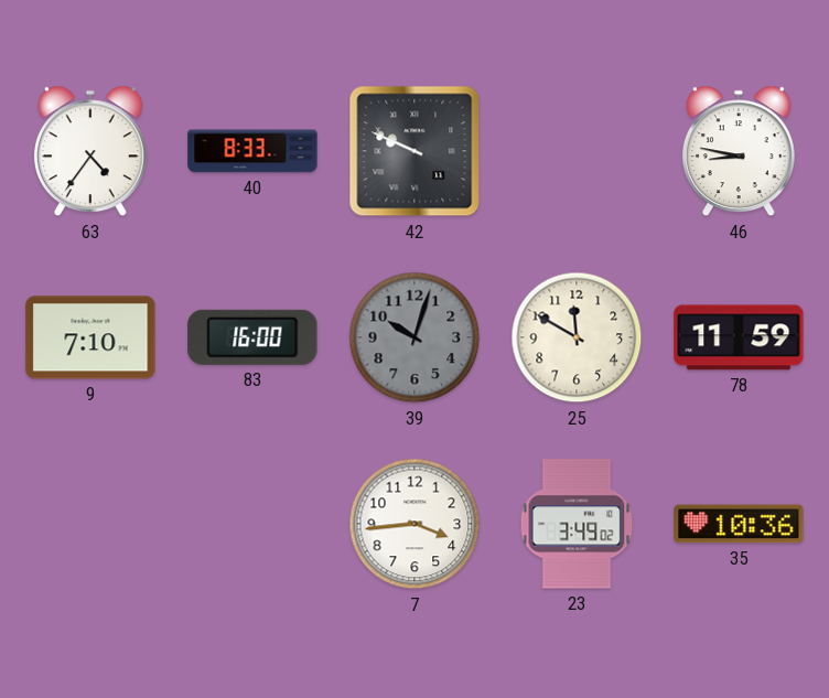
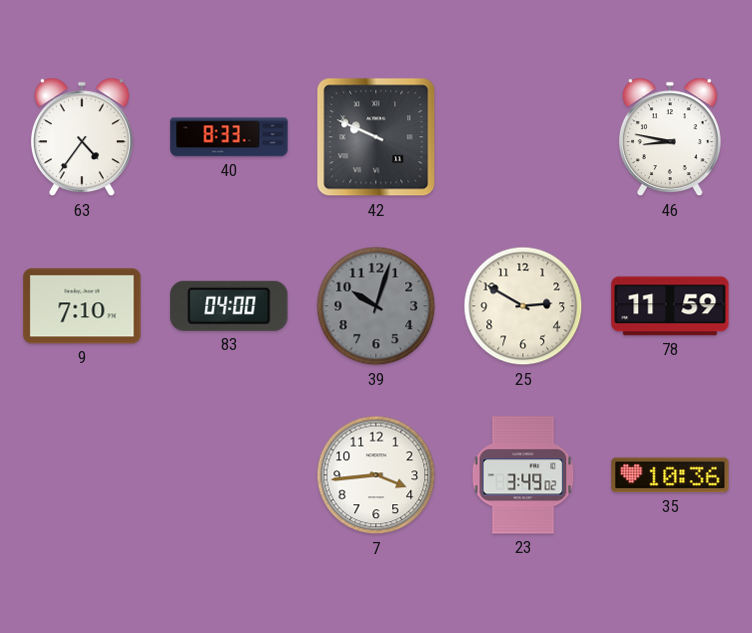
83: 16:00 -> 04:00 (229, 306)
25: 11:50 -> 2:50 (523, 306)
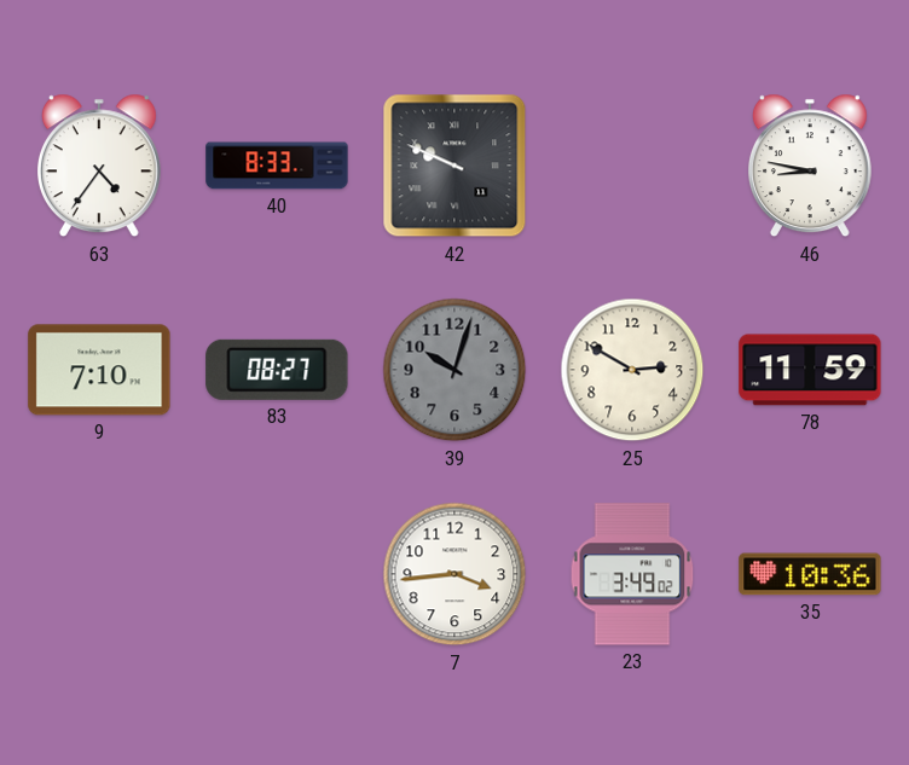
83: 04:00 -> 08:27 (277, 370)
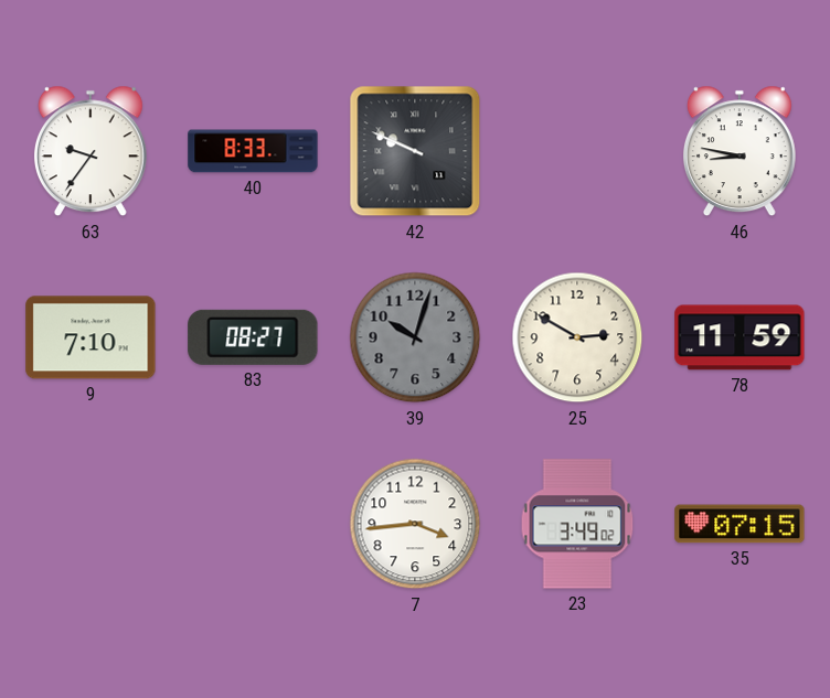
63: 4:36 -> 9:36 (91, 151)
35: 10:36 -> 07:15 (739, 524)
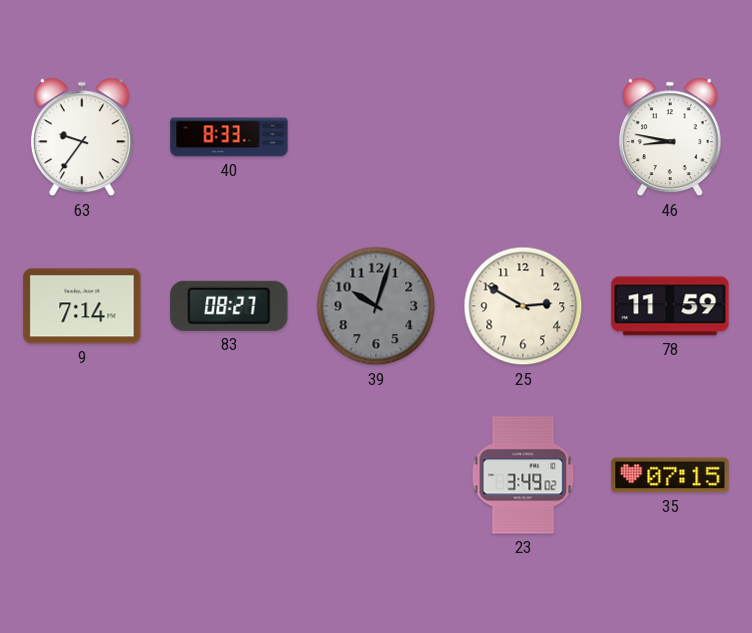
42: 9:49 -> none (415, 151)
9: 7:10 -> 7:14 (82, 306)
7: 3:44 -> none (415, 524)
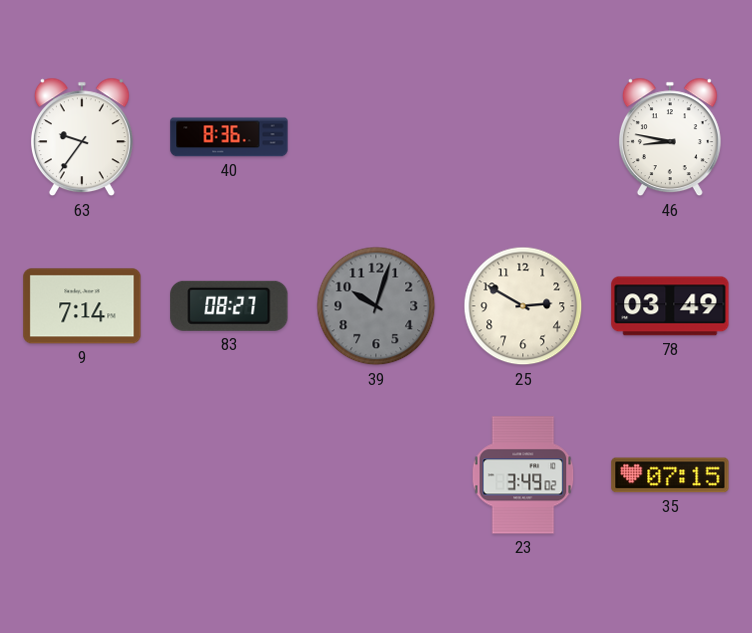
40: 8:33 -> 8:36 (229, 137)
78: 11:59 -> 03:49 (670, 306)
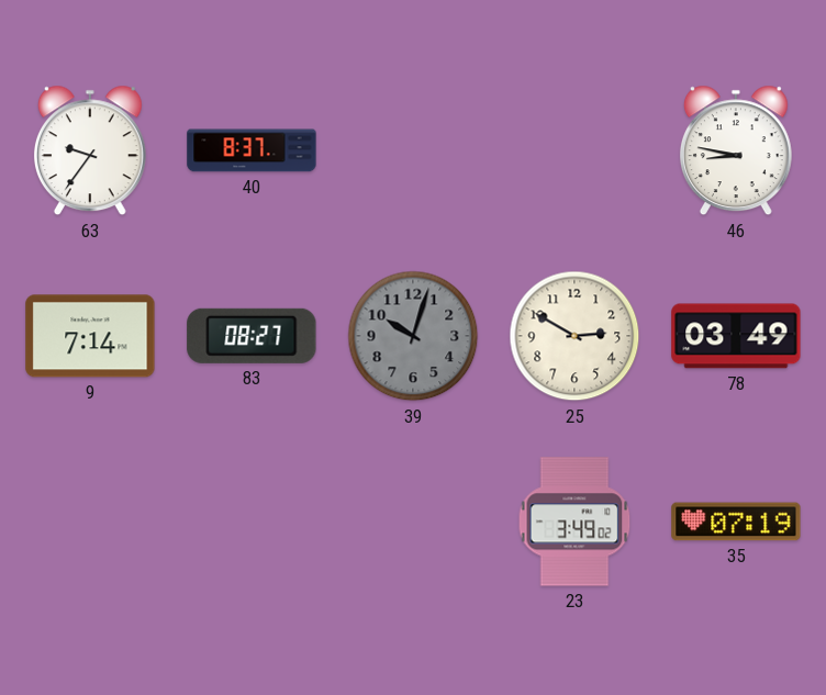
40: 8:36 -> 8:37 (252, 150)
35: 07:15 -> 07:19 (736, 522)
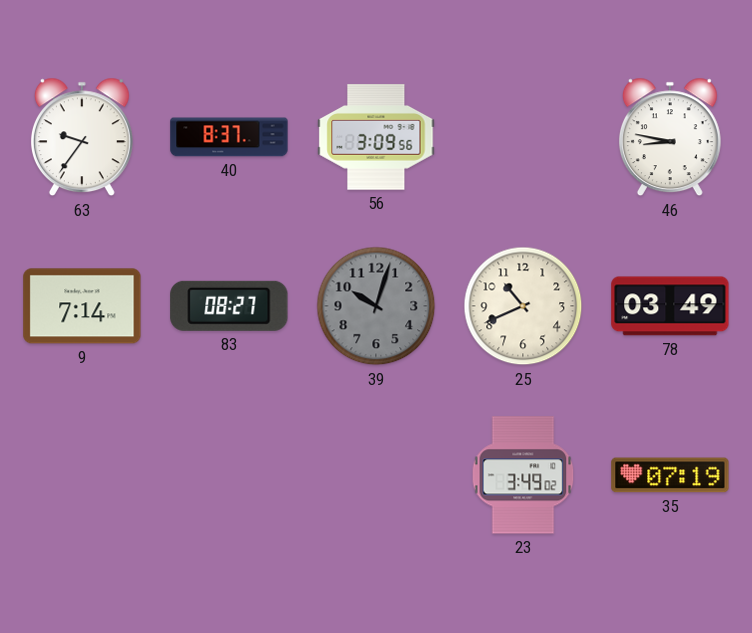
56: none -> 3:09 (376, 137)
25: 2:50 -> 10:41 (523, 306)
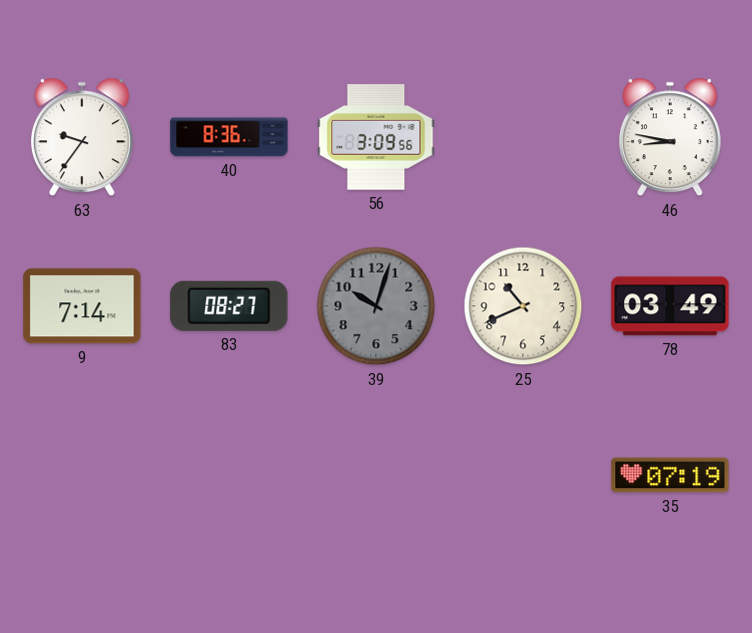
40: 8:37 -> 8:36 (229, 137)
23: 3:49 -> none (523, 475)
